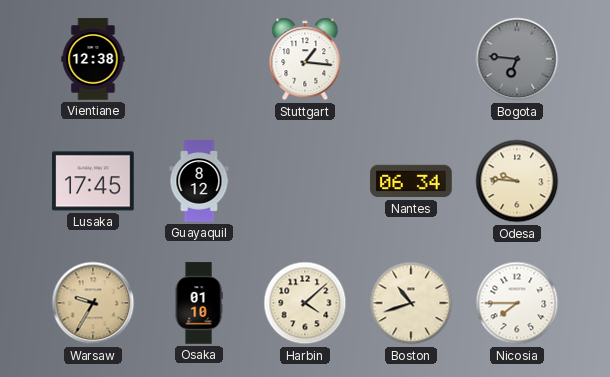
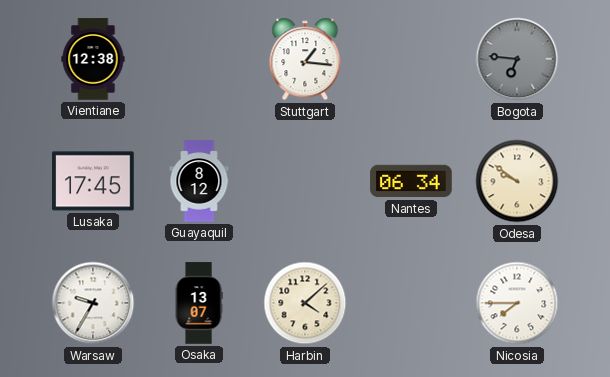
Odesa: 9:46 -> 9:51 (517, 181)
Warsaw dial: champagne -> white (93, 303)
Osaka: 01:10 -> 13:07 (199, 303)
Boston: 10:42 -> none (411, 303)
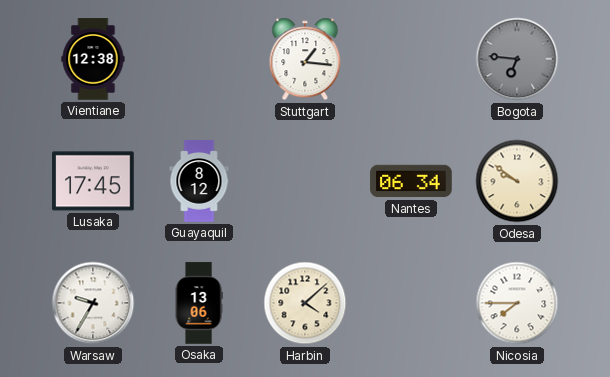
Osaka: 13:07 -> 13:06 (199, 303)
